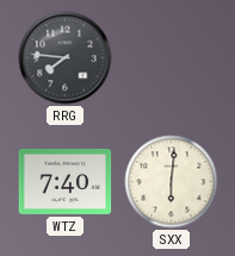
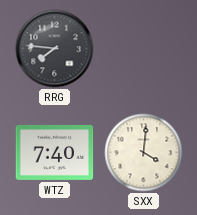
SXX: 6:01 -> 4:01 (144, 153)
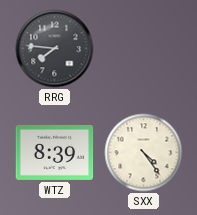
WTZ: 7:40 -> 8:39 (55, 152)
SXX: 4:01 -> 4:24 (144, 153)
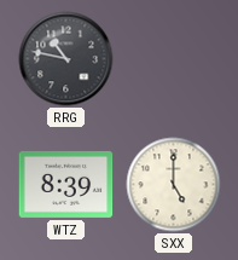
RRG: 7:46 -> 10:47 (66, 59)
SXX: 4:24 -> 5:00 (174, 185)
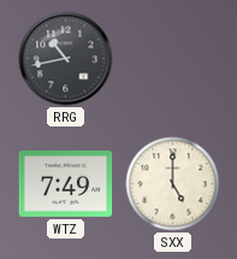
RRG: 10:47 -> 10:43 (66, 59)
WTZ: 8:39 -> 7:49 (66, 183)
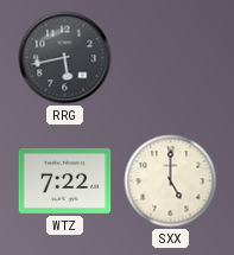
RRG: 10:43 -> 5:43 (65, 58)
WTZ: 7:49 -> 7:22 (65, 180)
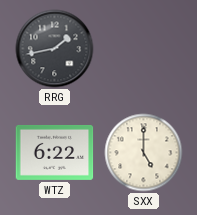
RRG: 5:43 -> 1:43 (55, 49)
WTZ: 7:22 -> 6:22 (55, 152)
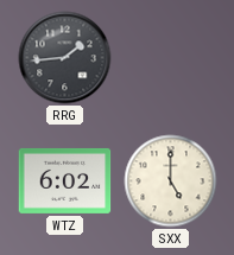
RRG: 1:43 -> 1:44 (65, 58)
WTZ: 6:22 -> 6:02 (65, 180)
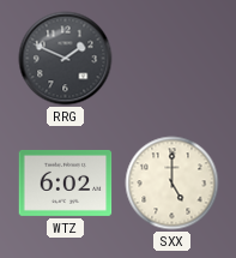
RRG: 1:44 -> 1:49 (66, 59)
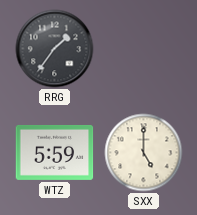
RRG: 1:49 -> 1:36 (55, 49)
WTZ: 6:02 -> 5:59 (55, 152)
